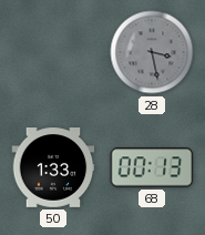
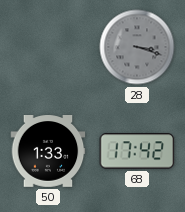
28: 3:28 -> 3:18 (137, 47)
68: 00:13 -> 17:42 (137, 151)
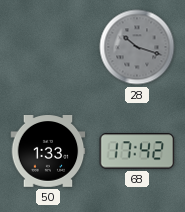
28: 3:18 -> 10:18 (137, 47)
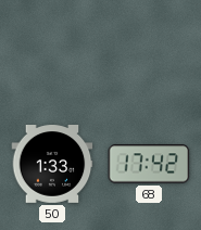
28: 10:18 -> none (137, 47)
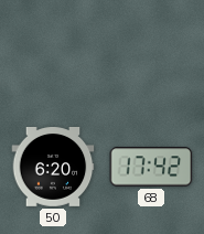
50: 1:33 -> 6:20 (53, 168)
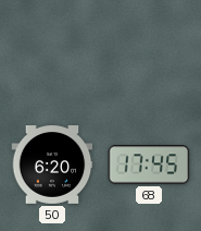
68: 17:42 -> 17:45 (149, 165)
